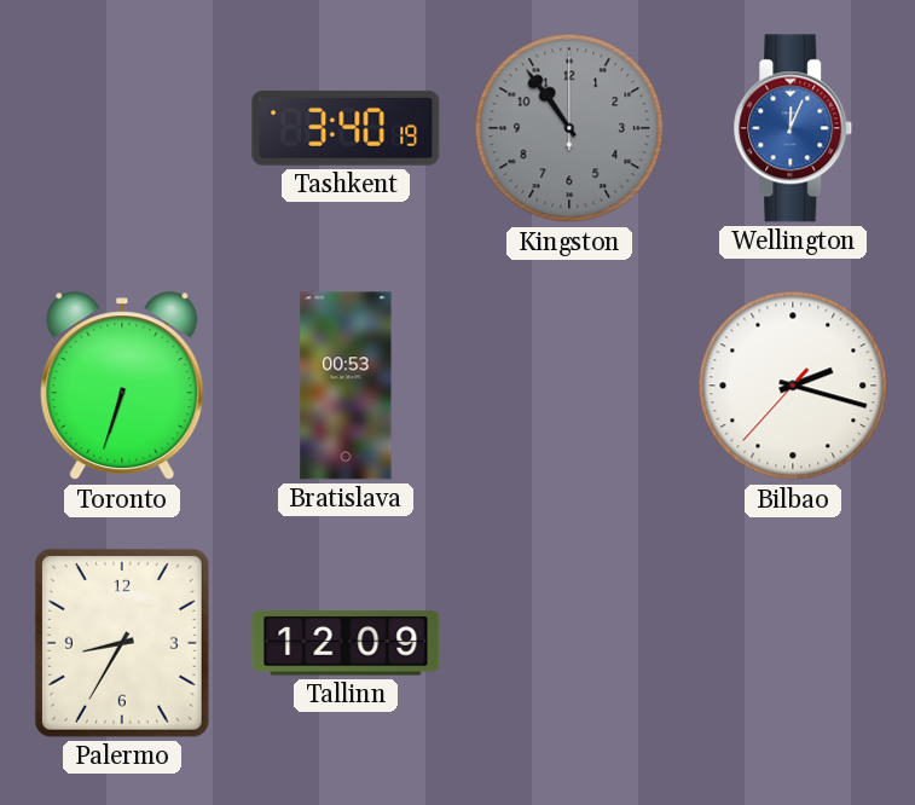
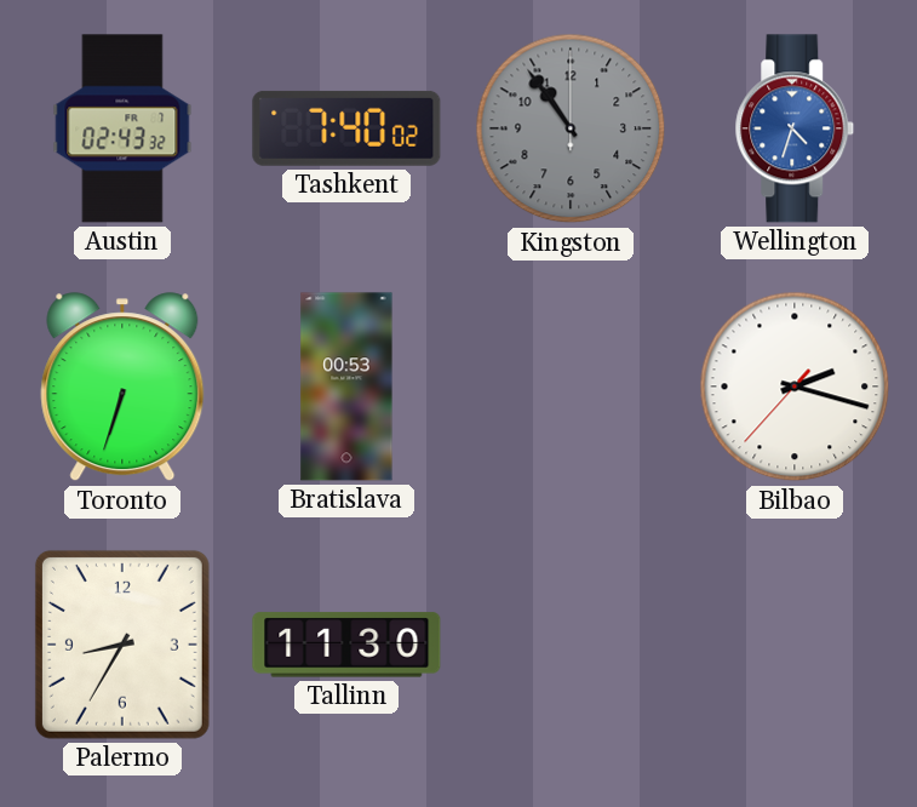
Austin: none -> 02:43 (122, 128)
Tashkent: 3:40 -> 7:40 (346, 128)
Wellington: 12:04 -> 4:33 (795, 128)
Tallinn: 12:09 -> 11:30 (346, 645)
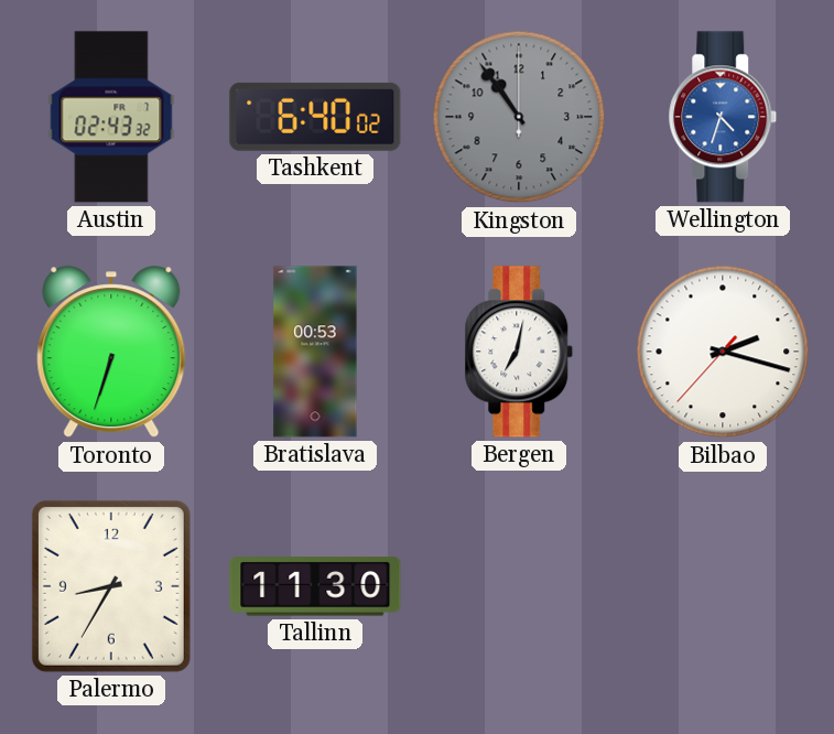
Tashkent: 7:40 -> 6:40 (315, 117)
Bergen: none -> 7:02 (519, 352)
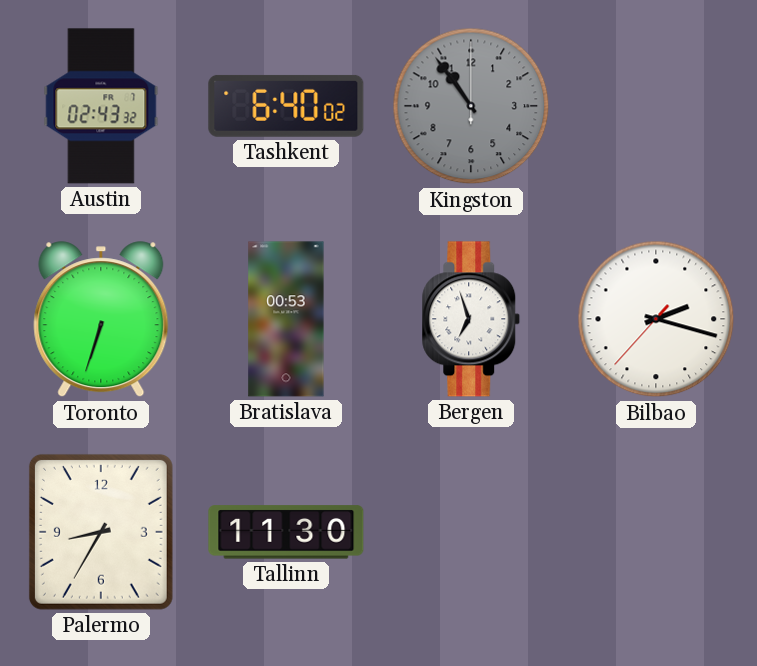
Wellington: 4:33 -> none (723, 117)
Bergen: 7:02 -> 6:57 (471, 319)
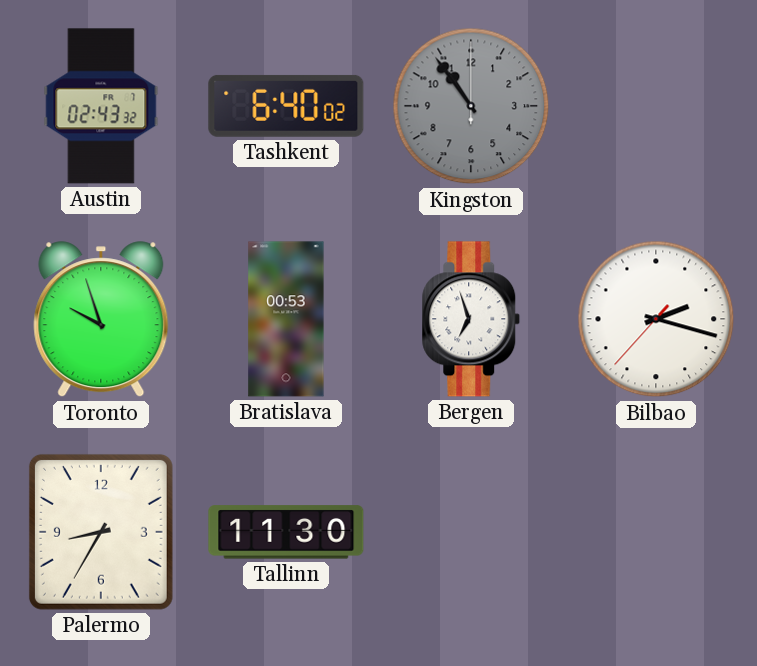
Toronto: 6:33 -> 9:57 (101, 320)
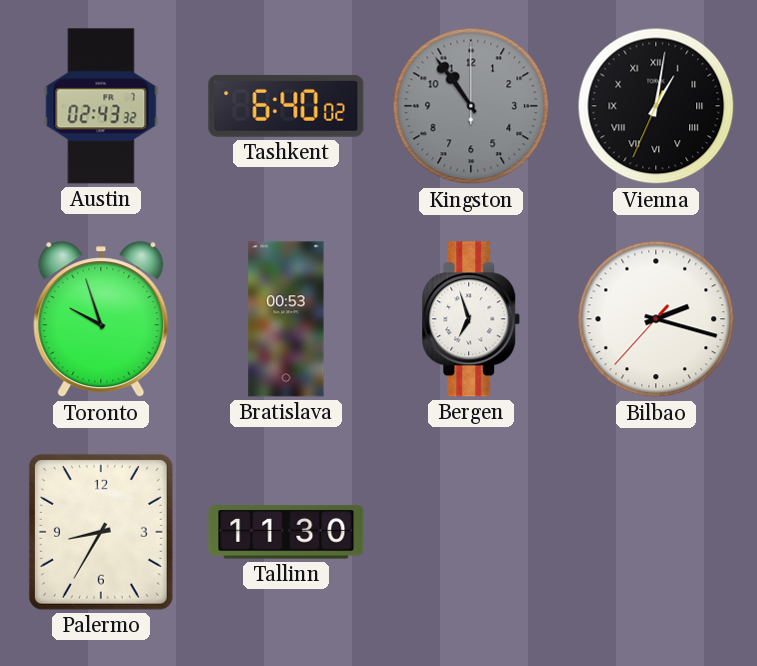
Vienna: none -> 1:01 (656, 106)
